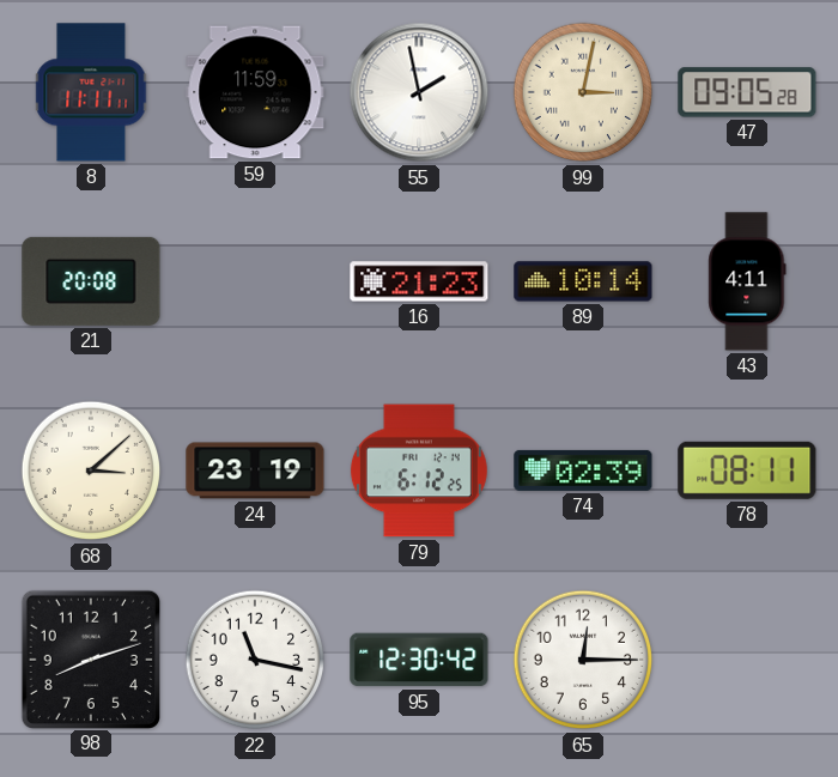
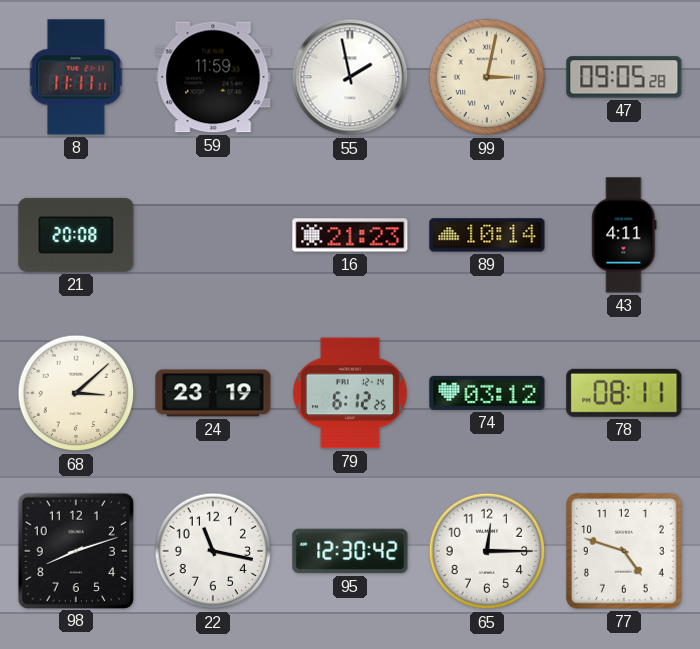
74: 02:39 -> 03:12 (487, 393)
77: none -> 4:48 (625, 552)
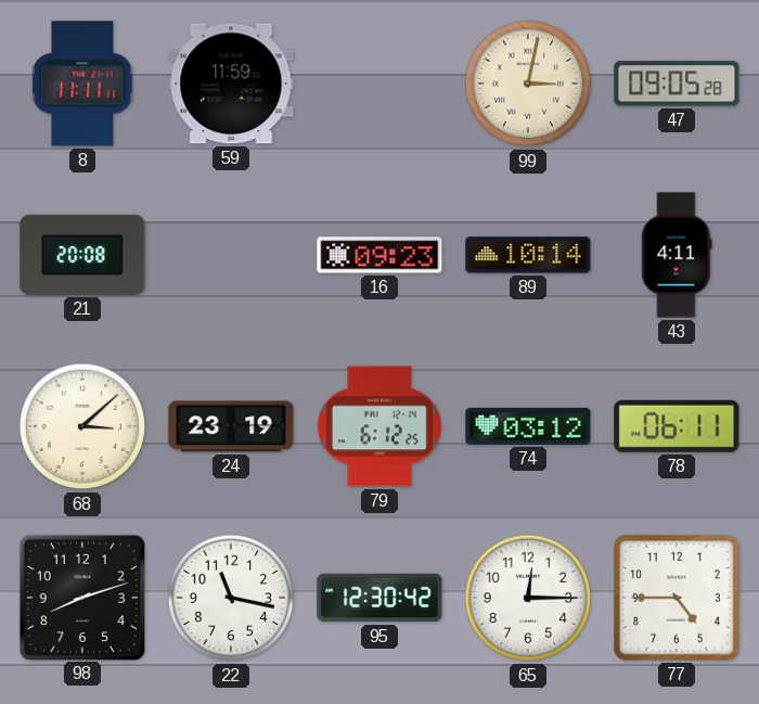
55: 1:58 -> none (350, 77)
16: 21:23 -> 09:23 (379, 255)
78: 08:11 -> 06:11 (677, 426)
77: 4:48 -> 4:45 (678, 599)
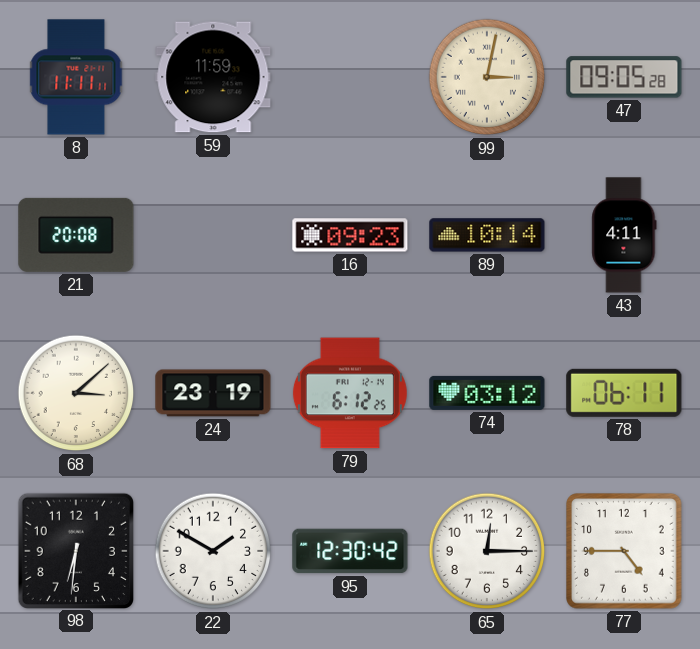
98: 8:12 -> 6:31 (75, 550)
22: 11:17 -> 1:50 (213, 551)
